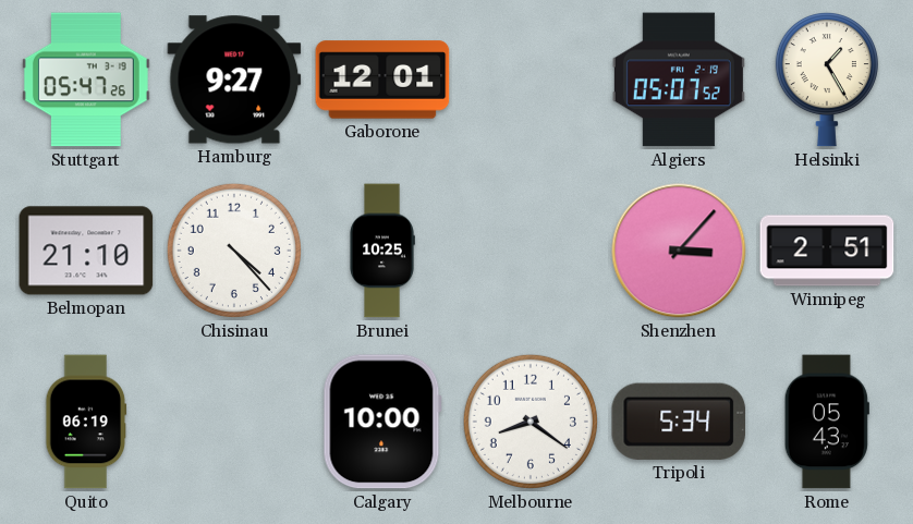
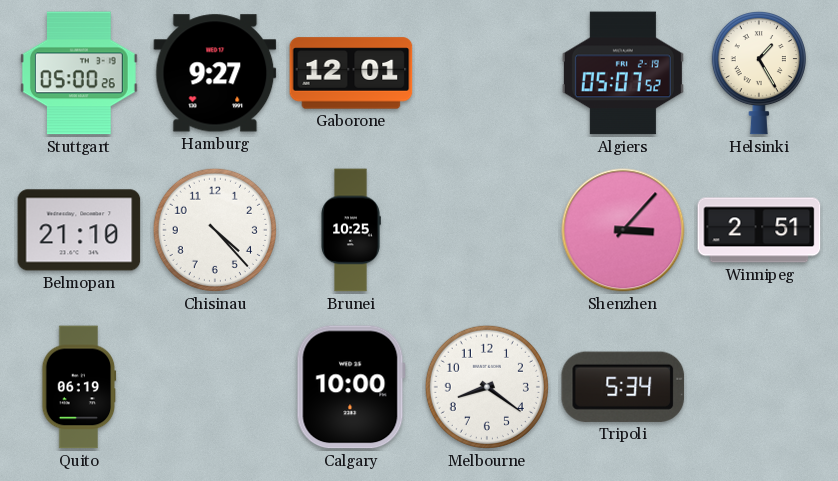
Stuttgart: 05:47 -> 05:00 (79, 73)
Rome: 05:43 -> none (827, 422)
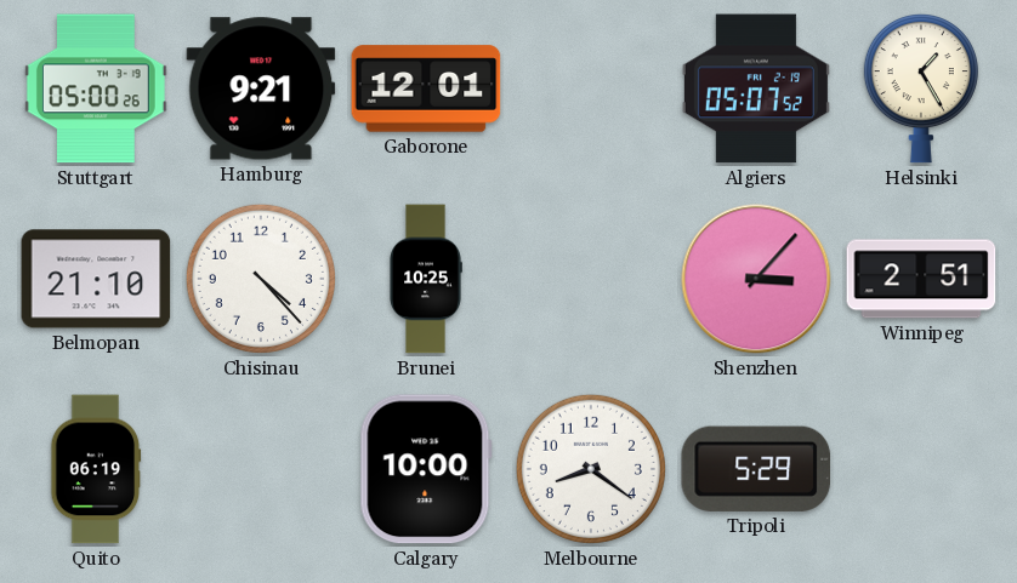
Hamburg: 9:27 -> 9:21 (261, 88)
Tripoli: 5:34 -> 5:29 (756, 469)
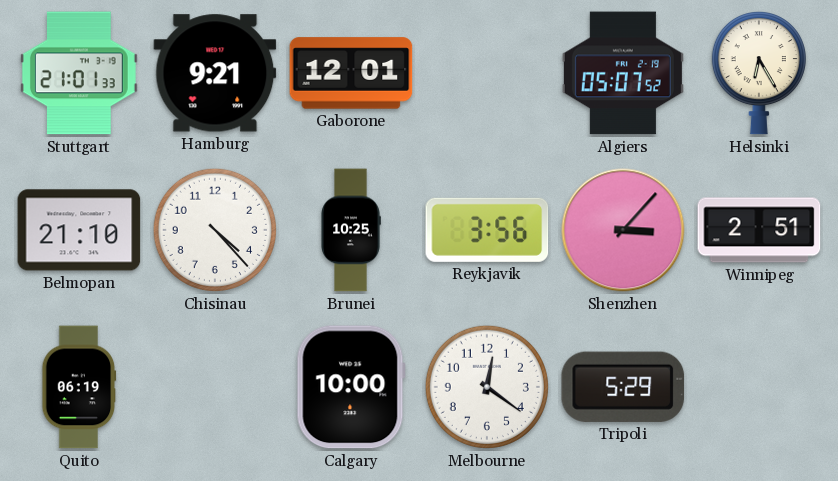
Stuttgart: 05:00 -> 21:01 (79, 73)
Helsinki: 1:25 -> 6:25 (759, 73)
Reykjavik: none -> 3:56 (487, 230)
Melbourne: 8:21 -> 12:21 (487, 387)
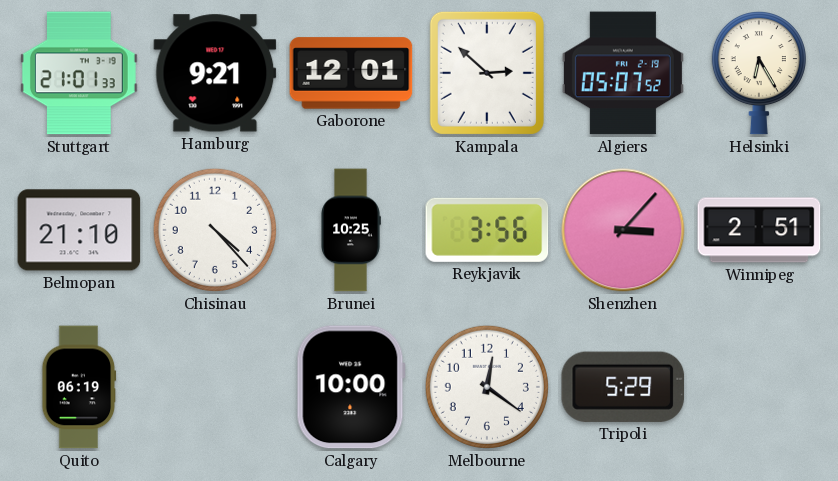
Kampala: none -> 2:52 (487, 73)
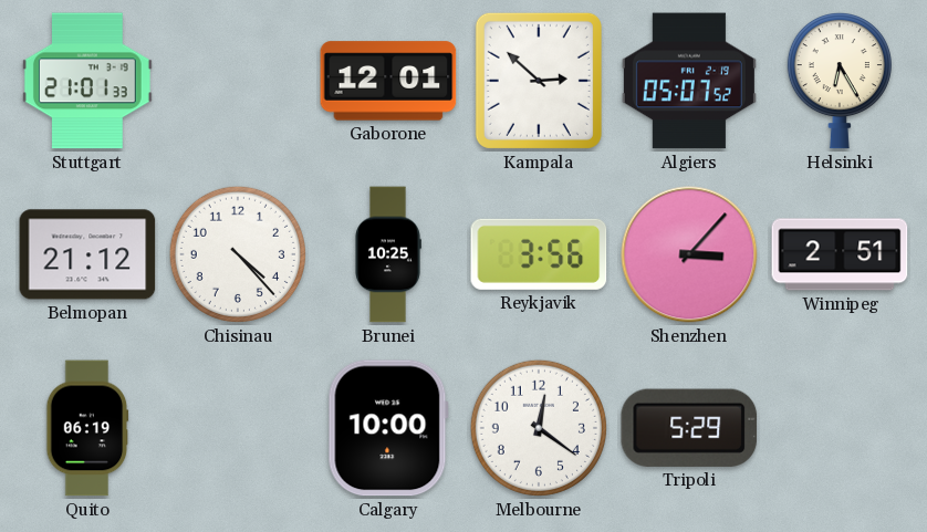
Hamburg: 9:21 -> none (215, 73)
Belmopan: 21:10 -> 21:12 (87, 254)
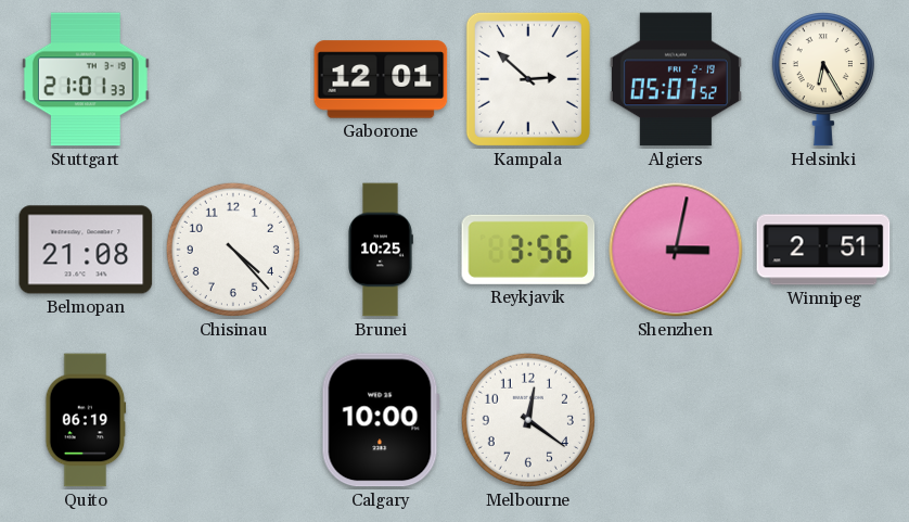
Belmopan: 21:12 -> 21:08 (86, 250)
Shenzhen: 3:07 -> 3:02 (676, 250)
Tripoli: 5:29 -> none (689, 428)
